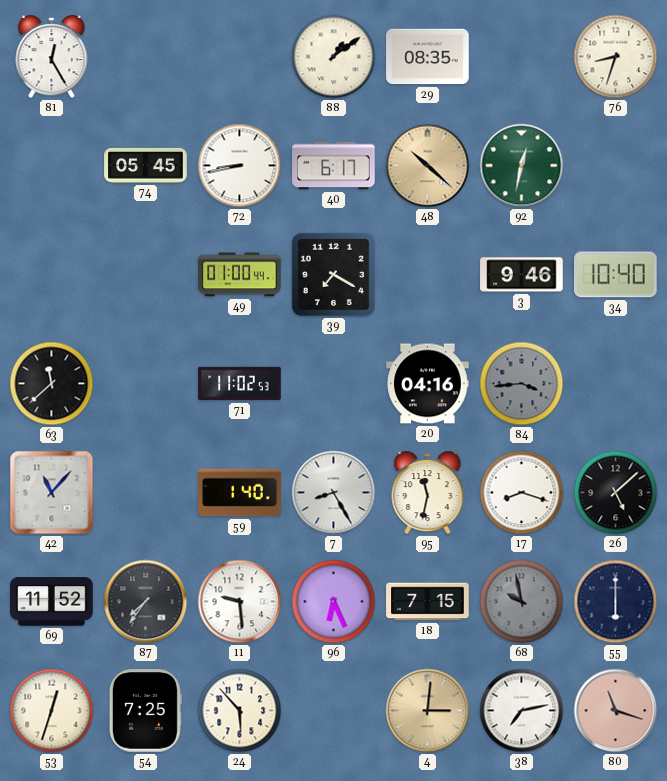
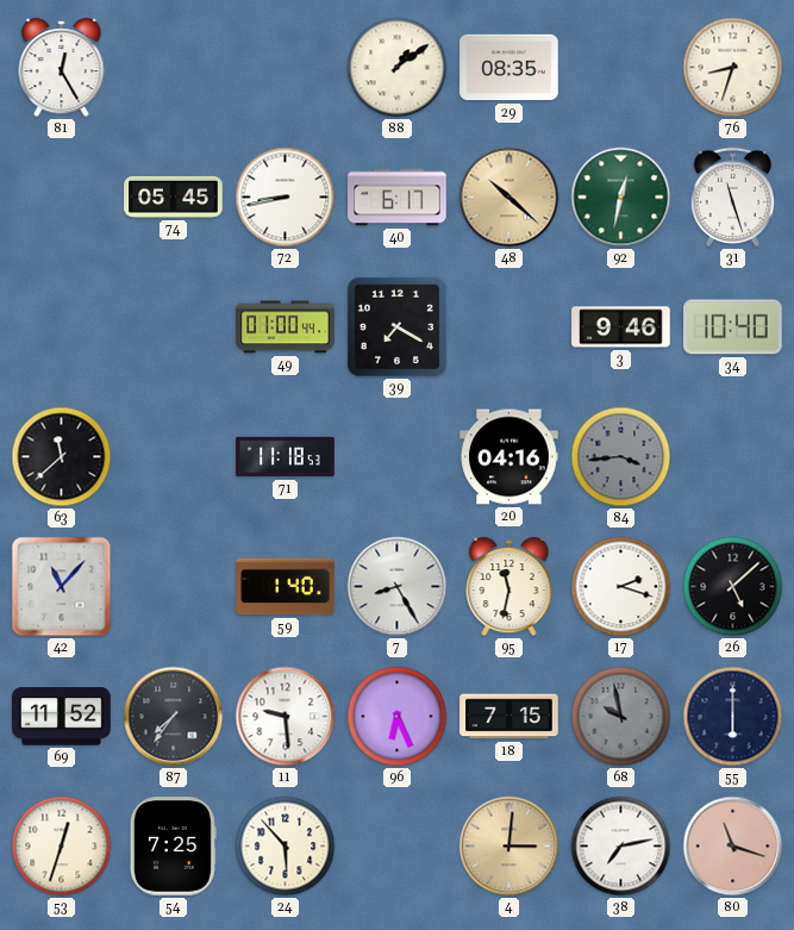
31: none -> 11:27 (732, 196)
71: 11:02 -> 11:18 (286, 457)
17: 8:18 -> 2:18 (621, 587)
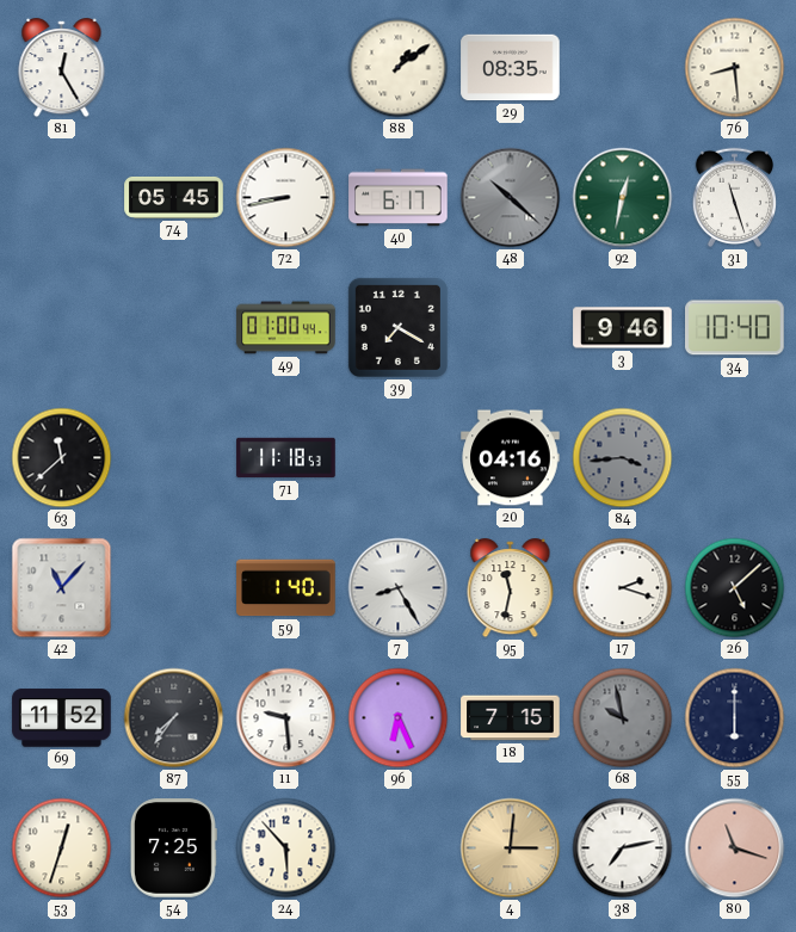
76: 8:33 -> 8:29 (735, 68)
48 dial: champagne -> grey (511, 198)
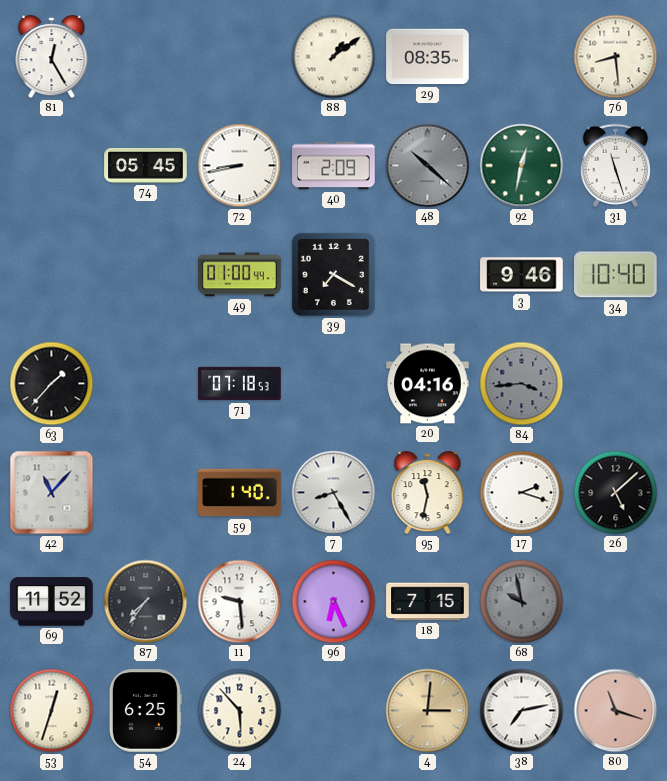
40: 6:17 -> 2:09 (334, 166)
63: 11:38 -> 1:37 (52, 384)
71: 11:18 -> 07:18 (240, 384)
55: 6:00 -> none (735, 718)
54: 7:25 -> 6:25 (145, 711)
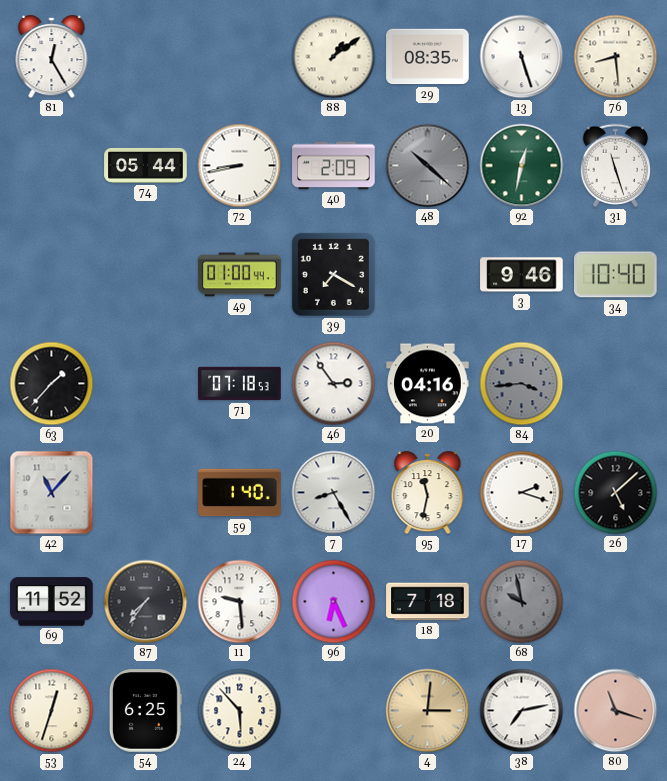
13: none -> 5:27 (522, 57)
74: 05:45 -> 05:44 (146, 165)
46: none -> 2:54 (334, 384)
18: 7:15 -> 7:18 (428, 602)
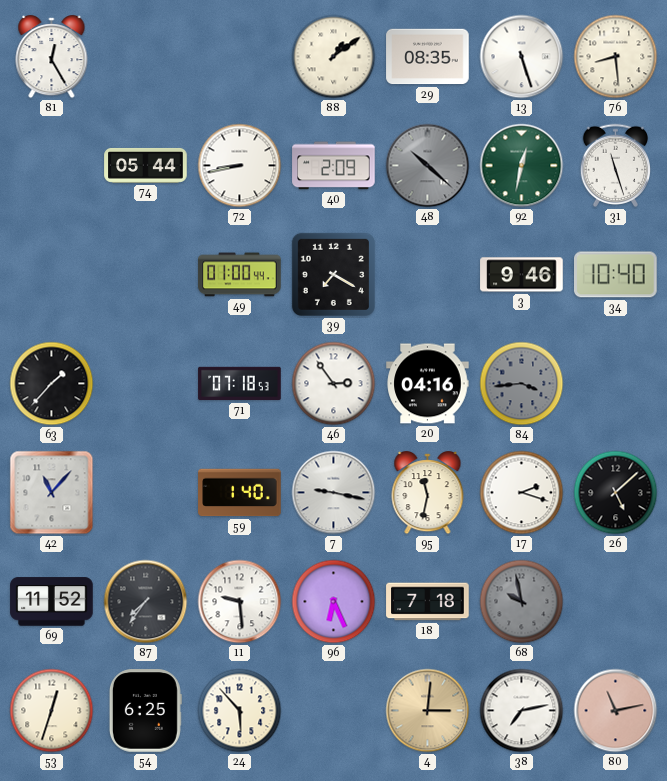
7: 8:25 -> 9:17 (334, 493)
80: 11:18 -> 11:13 (616, 711)
